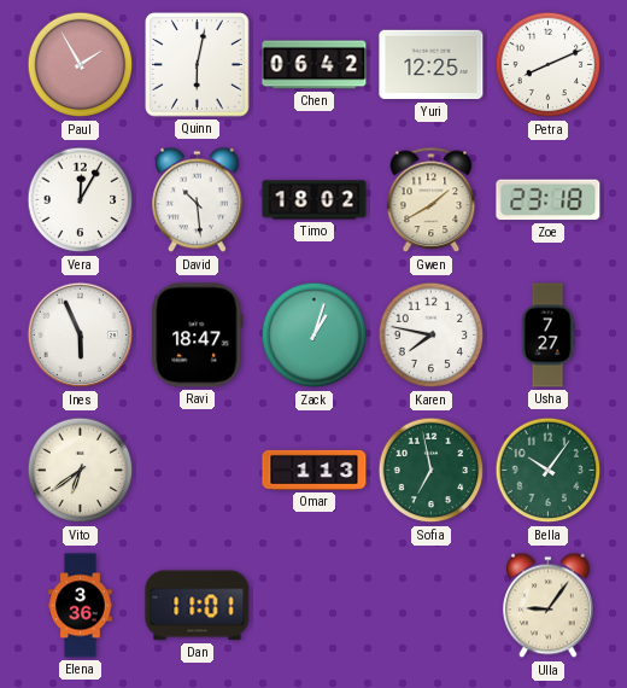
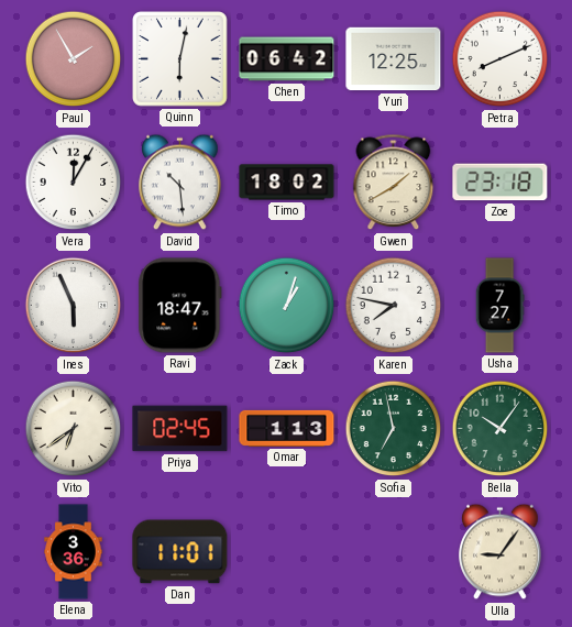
Priya: none -> 02:45 (180, 429)
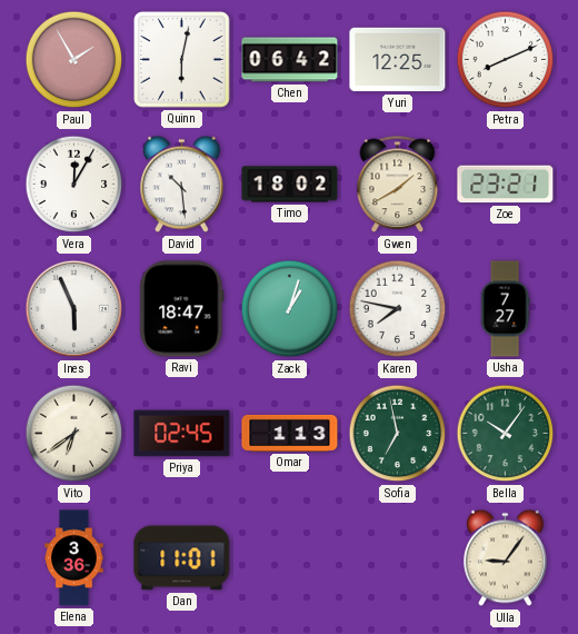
Zoe: 23:18 -> 23:21 (506, 185)
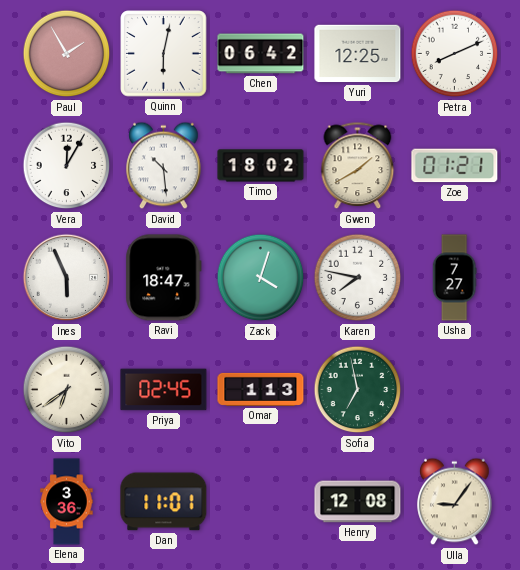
Zoe: 23:21 -> 01:21 (455, 166)
Zack: 1:03 -> 4:03 (261, 278)
Bella: 10:06 -> none (506, 434)
Henry: none -> 12:08 (358, 502)
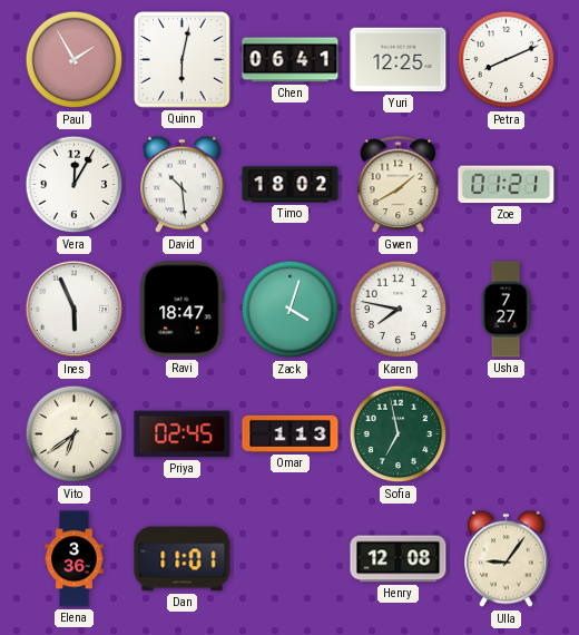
Chen: 06:42 -> 06:41 (291, 60)
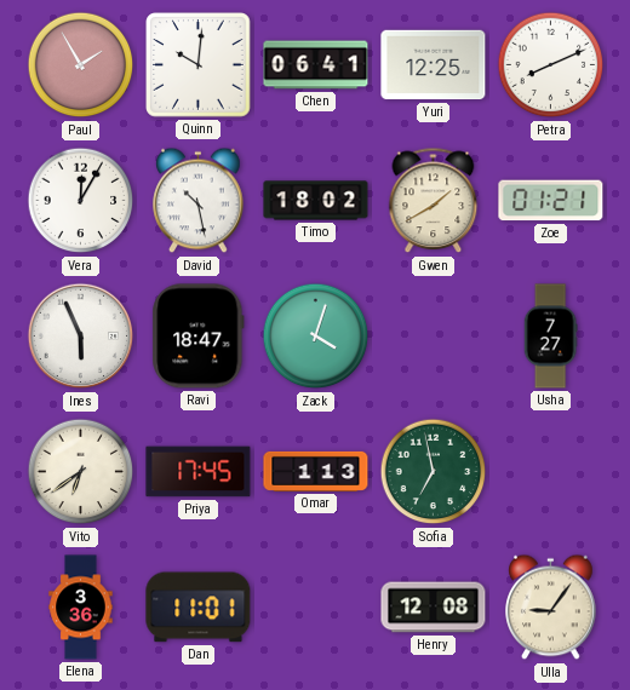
Quinn: 6:02 -> 10:01 (199, 65)
David: 10:29 -> 10:28 (199, 201)
Karen: 7:47 -> none (399, 310)
Priya: 02:45 -> 17:45 (199, 472)
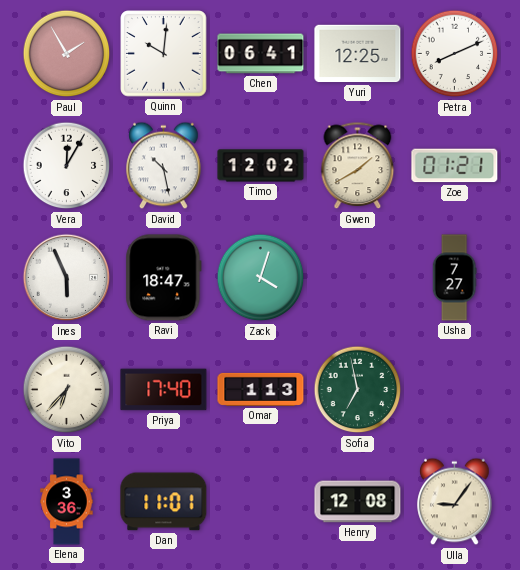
Timo: 18:02 -> 12:02 (261, 166)
Vito: 6:39 -> 6:37 (67, 390)
Priya: 17:45 -> 17:40 (164, 390)
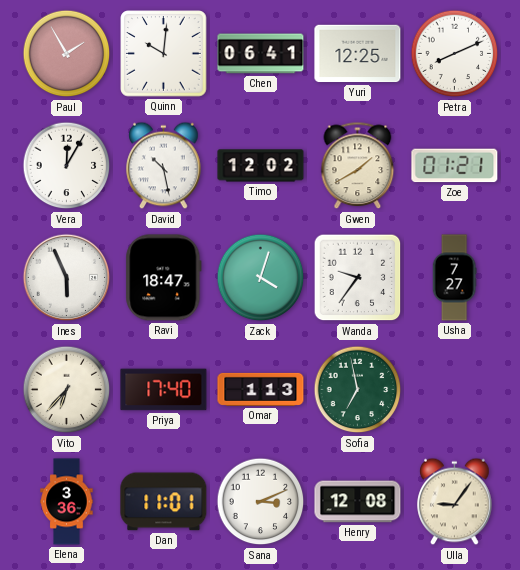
Wanda: none -> 9:36 (358, 278)
Sana: none -> 3:11 (261, 502)
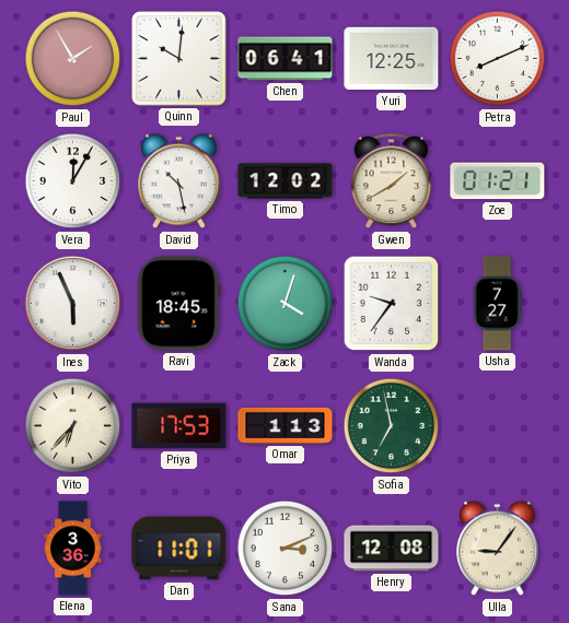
Ravi: 18:47 -> 18:45 (179, 304)
Priya: 17:40 -> 17:53 (179, 426)
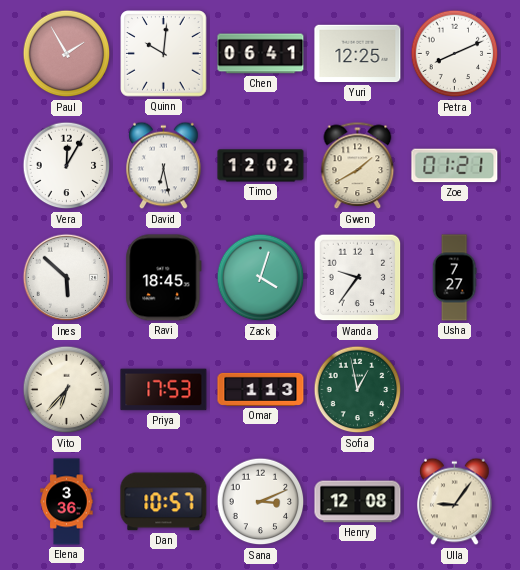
David: 10:28 -> 6:28 (164, 166)
Ines: 5:56 -> 5:52 (67, 278)
Sofia: 6:58 -> 12:58 (358, 390)
Dan: 11:01 -> 10:57 (164, 502)
